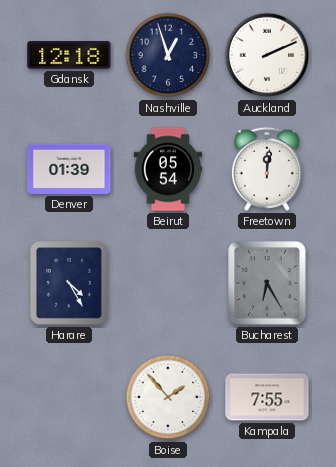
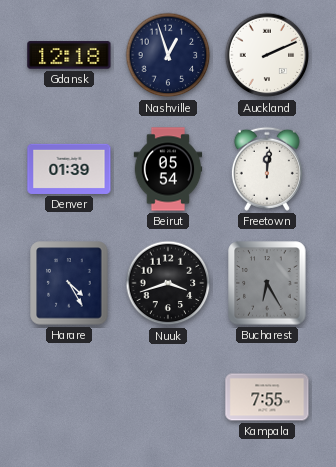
Nuuk: none -> 3:42 (168, 283)
Boise: 1:53 -> none (168, 397)
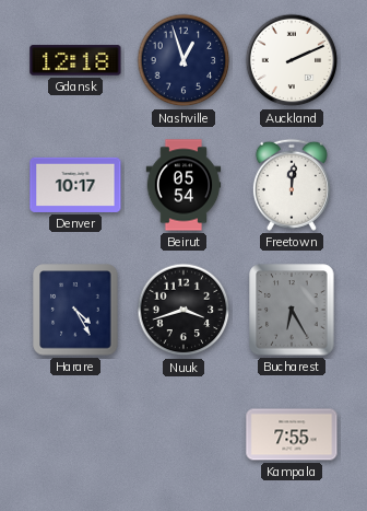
Denver: 01:39 -> 10:17 (75, 185)
